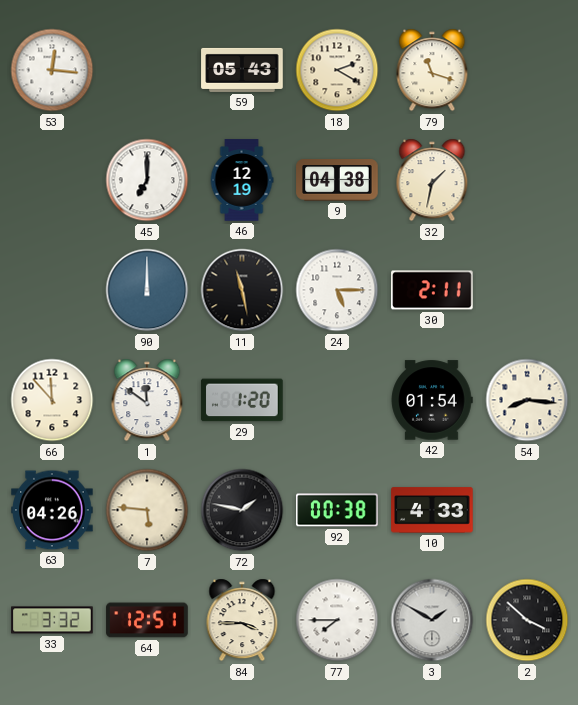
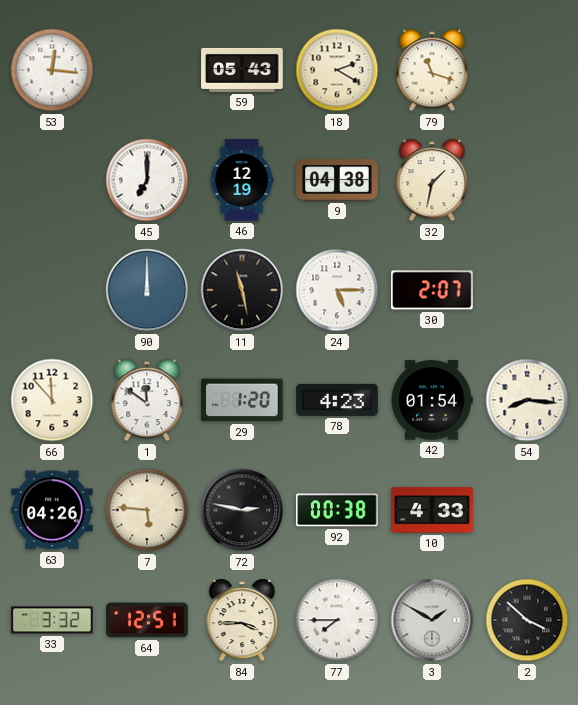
30: 2:11 -> 2:07 (432, 290)
78: none -> 4:23 (337, 400)
72: 1:47 -> 2:47 (242, 510)
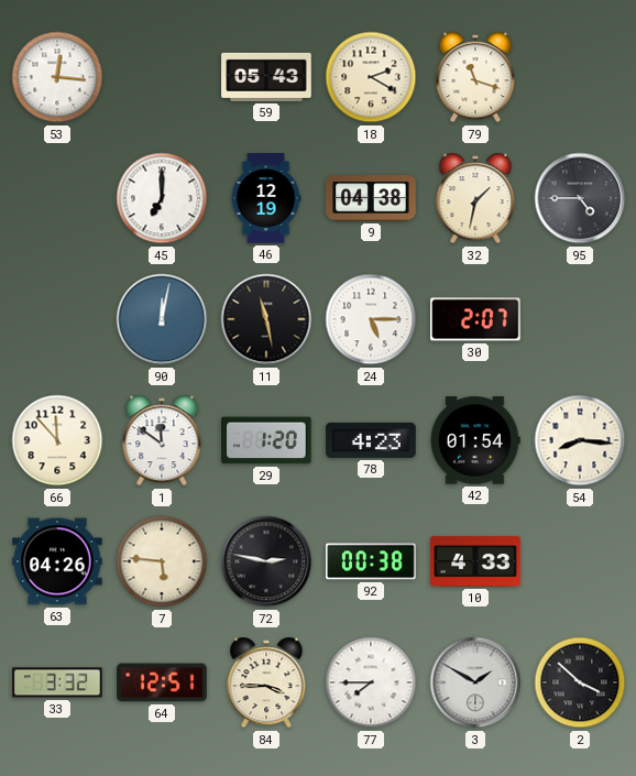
95: none -> 4:45 (580, 198)
90: 12:00 -> 12:02 (162, 319)
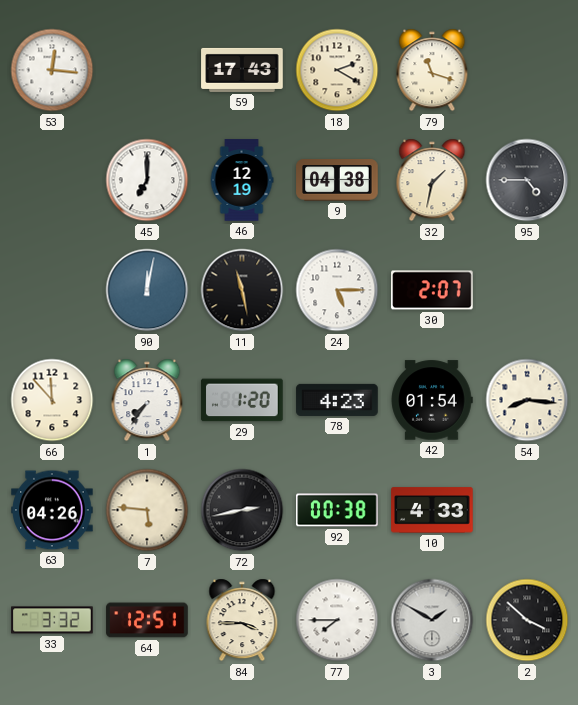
59: 05:43 -> 17:43 (242, 70)
1: 11:51 -> 7:36 (147, 400)
72: 2:47 -> 2:43 (242, 510)
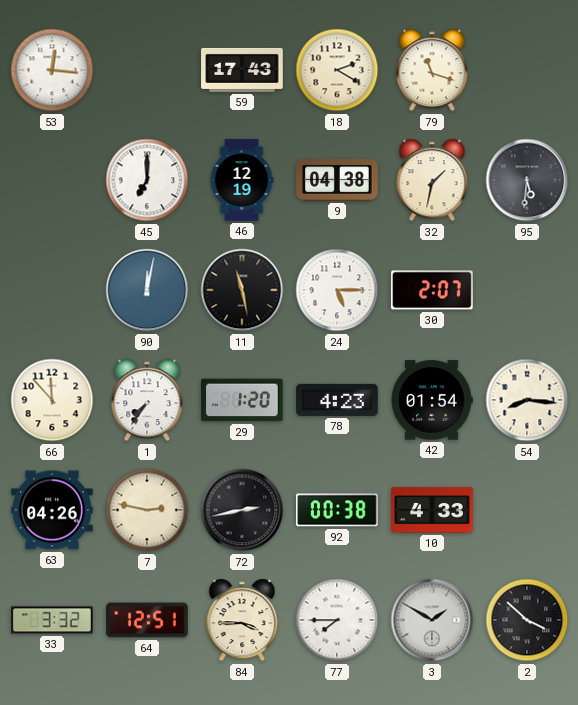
95: 4:45 -> 5:31 (527, 180)
7: 5:46 -> 2:47 (147, 510)
